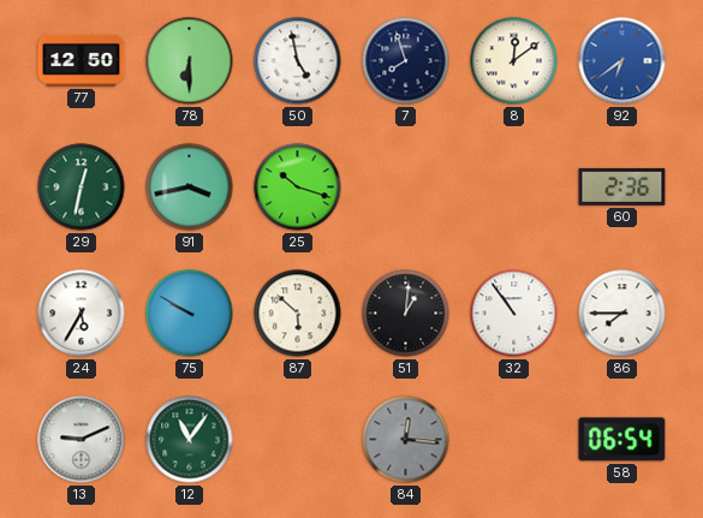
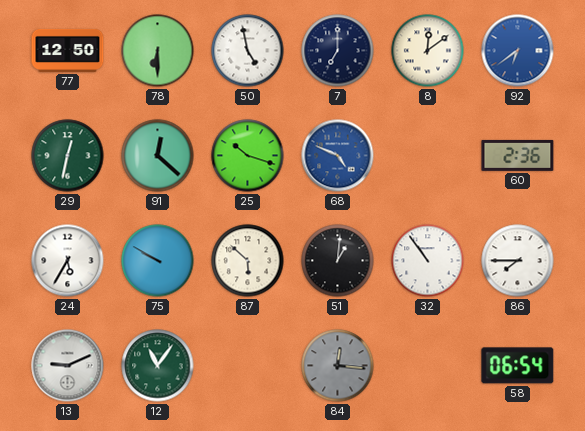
7: 7:57 -> 7:00 (338, 51)
91: 3:43 -> 12:22 (158, 156)
68: none -> 4:49 (338, 156)
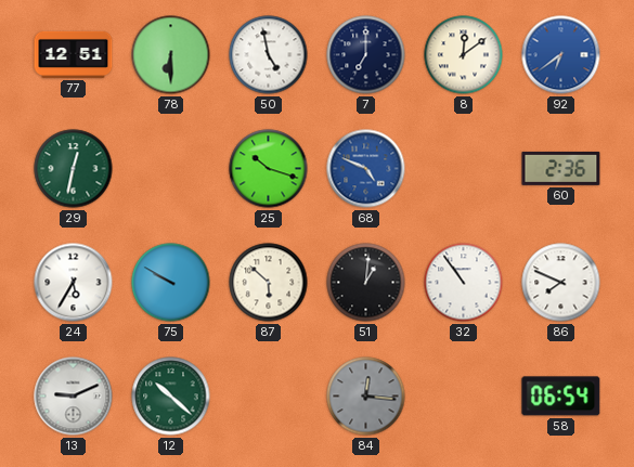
77: 12:50 -> 12:51 (74, 54)
91: 12:22 -> none (158, 156)
86: 7:45 -> 7:49 (561, 283)
12: 11:06 -> 10:22 (171, 397)
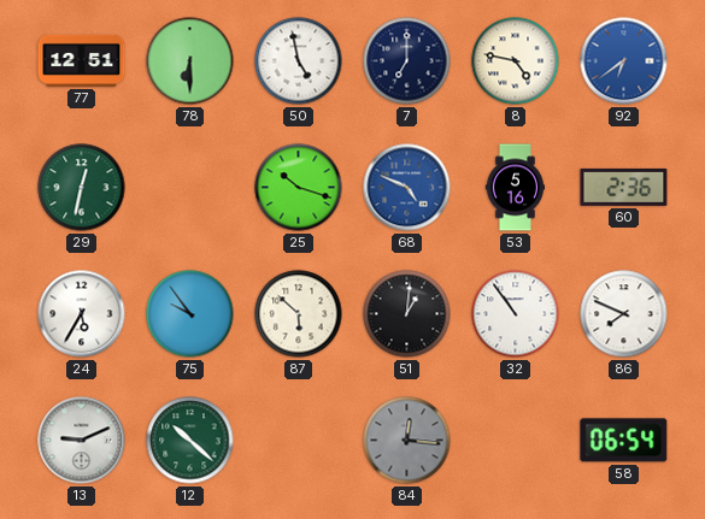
8: 12:09 -> 4:47 (516, 61)
53: none -> 5:16 (515, 188)
75: 9:50 -> 9:54 (190, 314)
